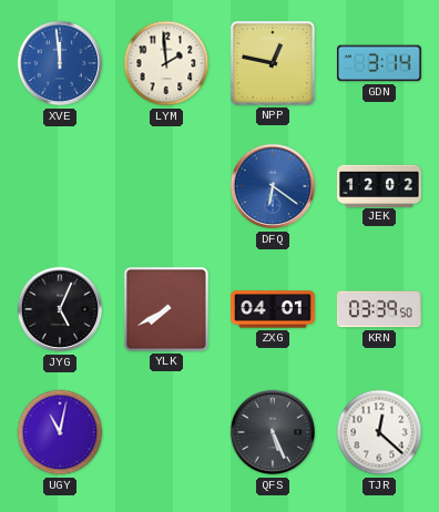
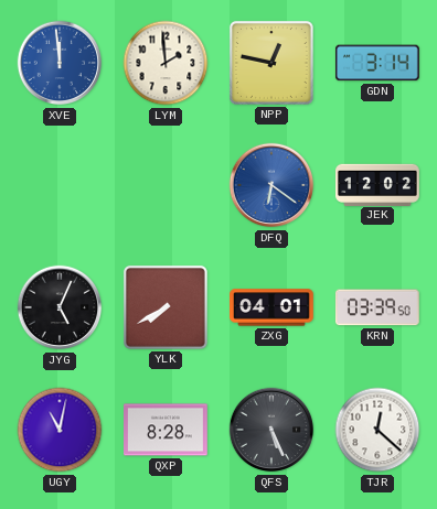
QXP: none -> 8:28 (167, 430)
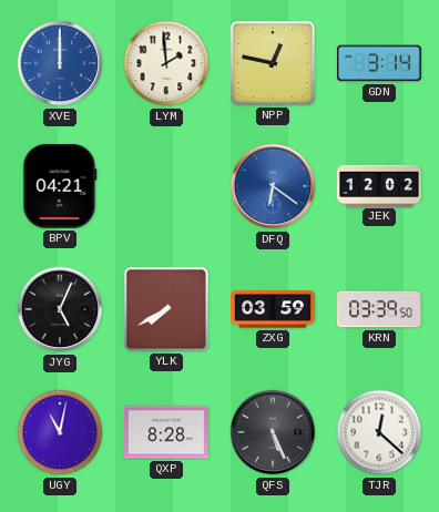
XVE: 11:59 -> 12:00 (60, 63)
BPV: none -> 04:21 (60, 186)
ZXG: 04:01 -> 03:59 (273, 309)
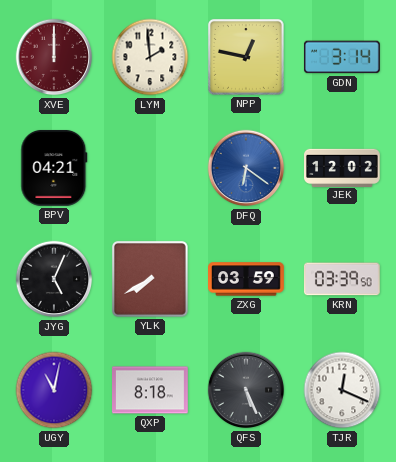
XVE dial: blue -> burgundy (54, 57)
QXP: 8:28 -> 8:18 (151, 390)
TJR: 12:22 -> 12:19 (342, 390)
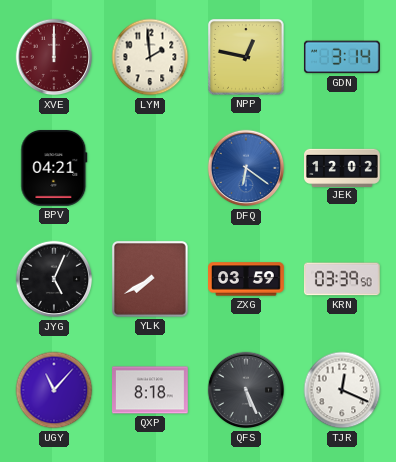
UGY: 11:02 -> 11:07 (54, 390)
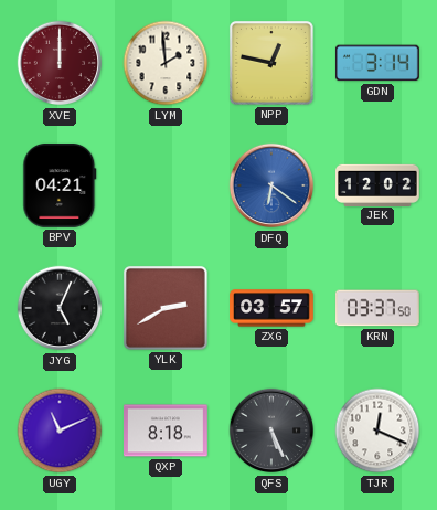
YLK: 7:40 -> 2:40 (166, 308)
ZXG: 03:59 -> 03:57 (271, 308)
KRN: 03:39 -> 03:37 (377, 308)
UGY: 11:07 -> 11:11 (60, 431)
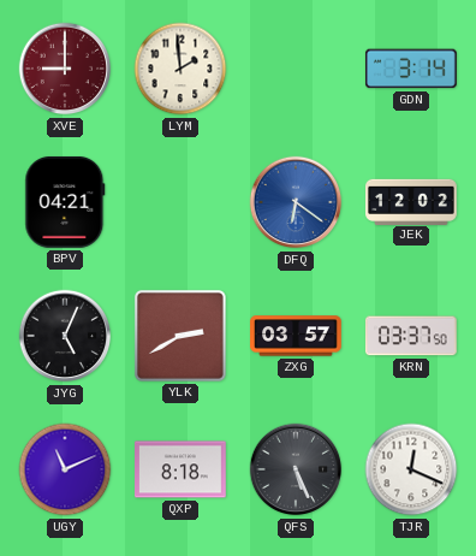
XVE: 12:00 -> 9:00 (65, 69)
NPP: 12:47 -> none (271, 63)
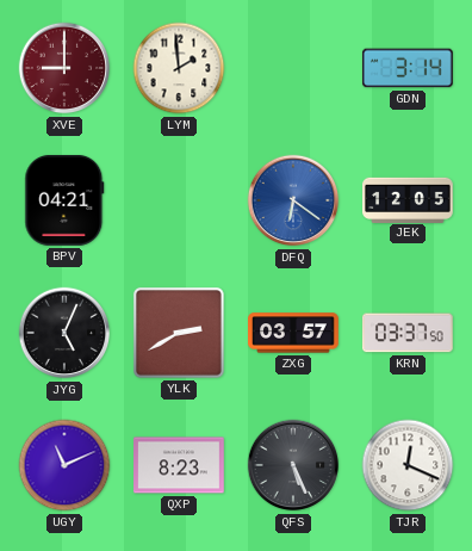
JEK: 12:02 -> 12:05 (409, 199)
QXP: 8:18 -> 8:23 (180, 465)
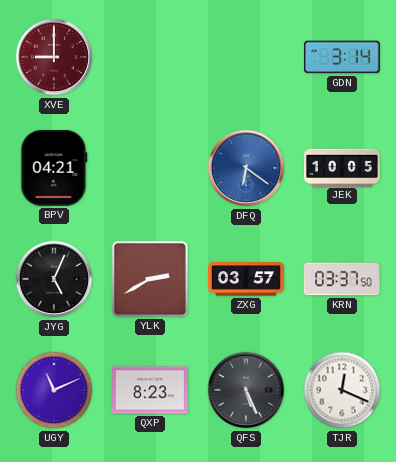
LYM: 1:59 -> none (179, 68)
JEK: 12:05 -> 10:05 (343, 167)
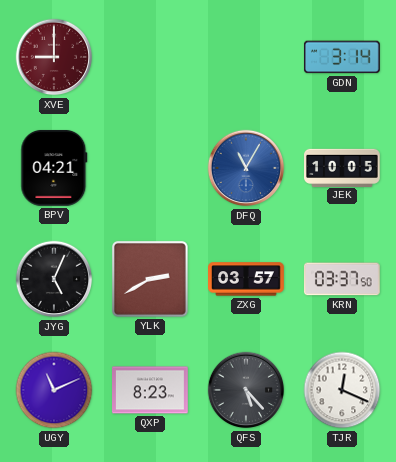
DFQ: 6:21 -> 11:05 (246, 168)
QFS: 5:26 -> 5:23 (246, 390)
